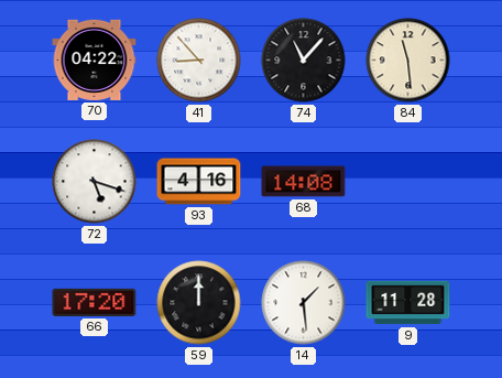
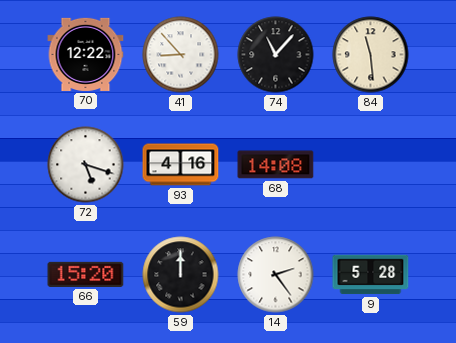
70: 04:22 -> 12:22 (86, 54)
66: 17:20 -> 15:20 (86, 274)
14: 1:29 -> 2:24 (276, 275)
9: 11:28 -> 5:28 (371, 275)
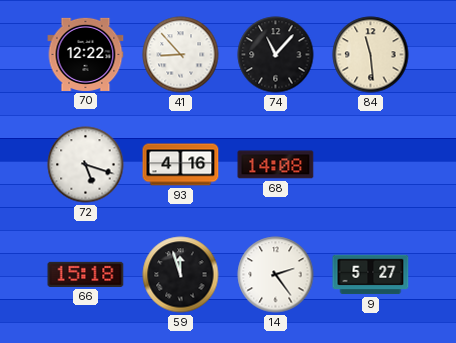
66: 15:20 -> 15:18 (86, 274)
59: 12:00 -> 11:57 (181, 275)
9: 5:28 -> 5:27 (371, 275)
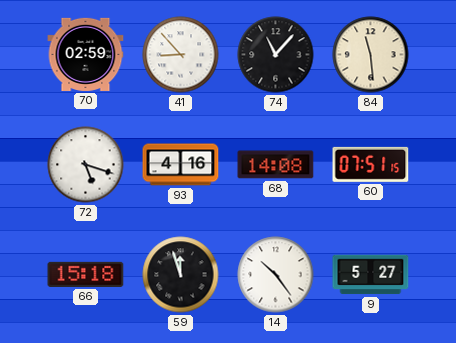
70: 12:22 -> 02:59 (86, 54)
60: none -> 07:51 (371, 164)
14: 2:24 -> 10:24 (276, 275)
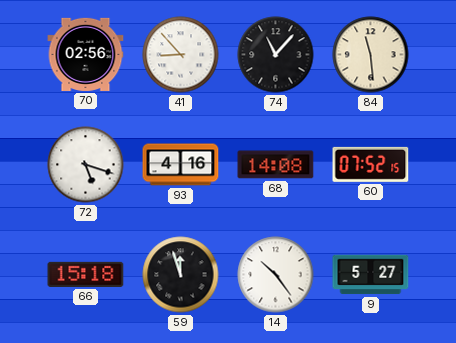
70: 02:59 -> 02:56 (86, 54)
60: 07:51 -> 07:52 (371, 164)
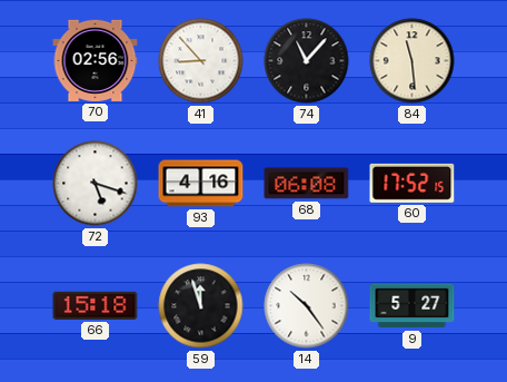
68: 14:08 -> 06:08 (307, 184)
60: 07:52 -> 17:52 (412, 183)
